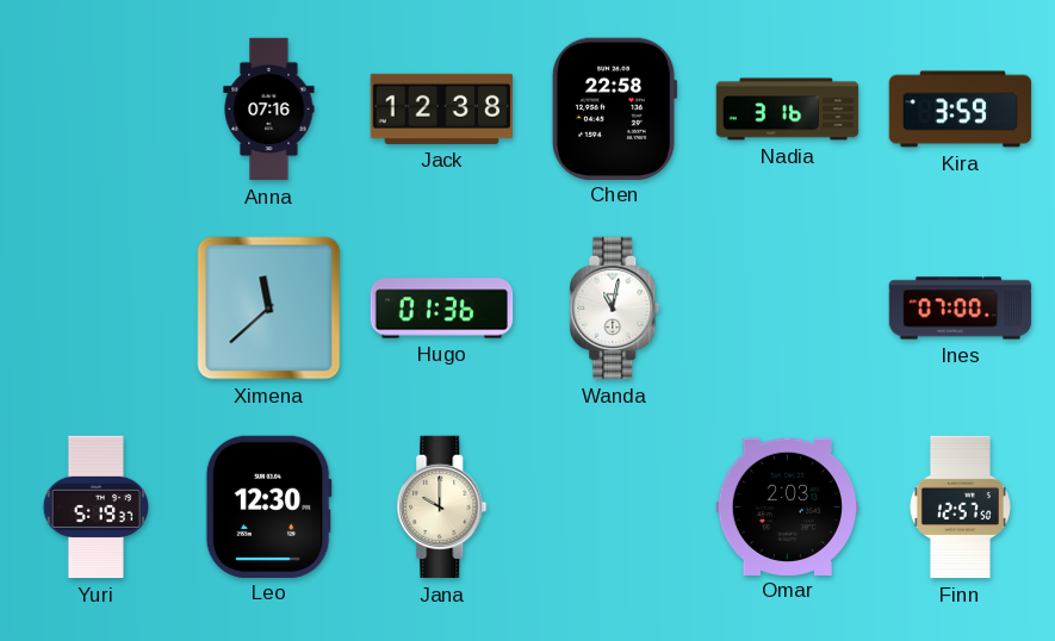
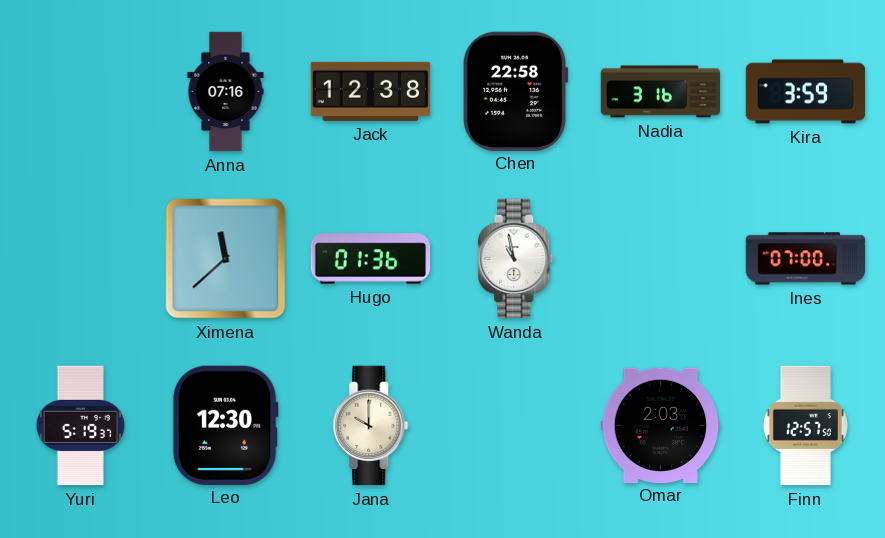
Wanda: 11:02 -> 10:58 (516, 259)
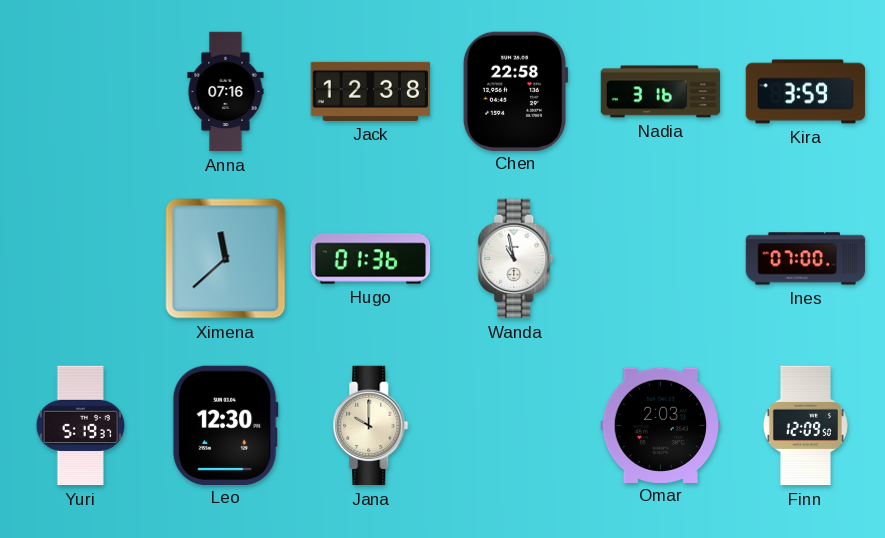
Finn: 12:57 -> 12:09 (805, 426)
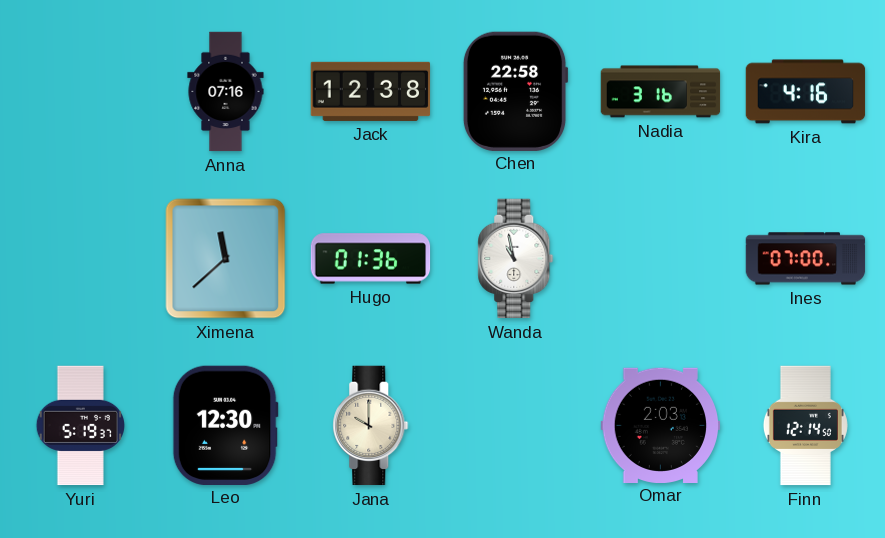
Kira: 3:59 -> 4:16 (806, 92)
Finn: 12:09 -> 12:14 (805, 426)
